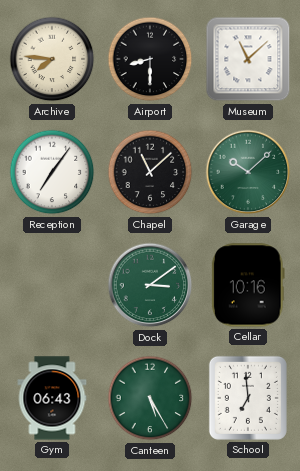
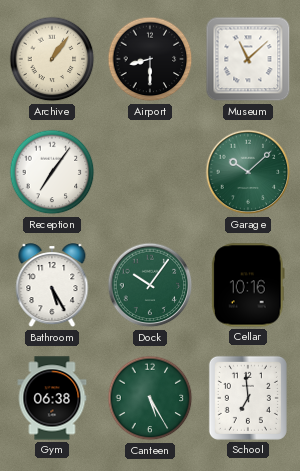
Archive: 7:46 -> 1:06 (52, 59)
Chapel: 11:08 -> none (150, 172)
Bathroom: none -> 5:25 (52, 286)
Dock: 3:09 -> 10:06 (150, 285)
Gym: 06:43 -> 06:38 (52, 398)
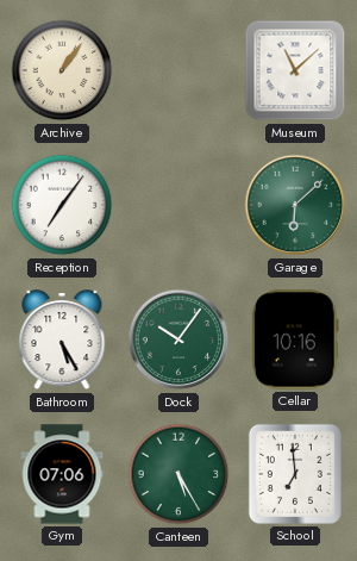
Airport: 8:30 -> none (150, 59)
Garage: 10:08 -> 6:08 (295, 205)
Gym: 06:38 -> 07:06 (62, 474)
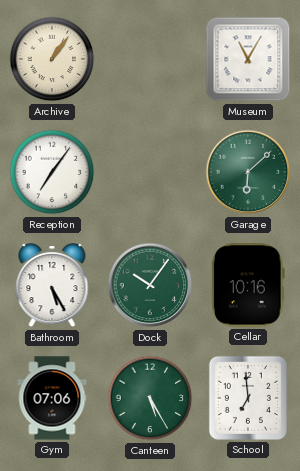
Museum: 11:08 -> 11:05 (248, 59)
